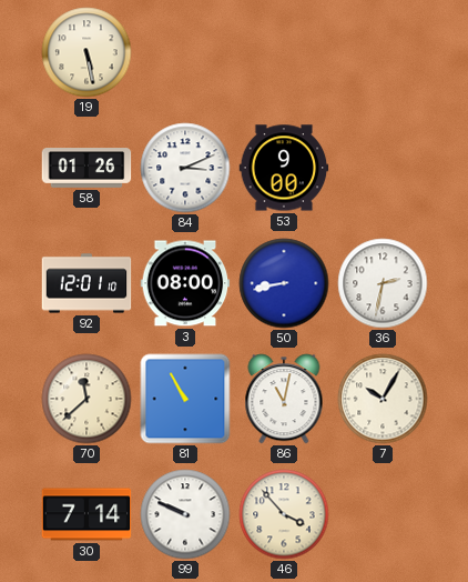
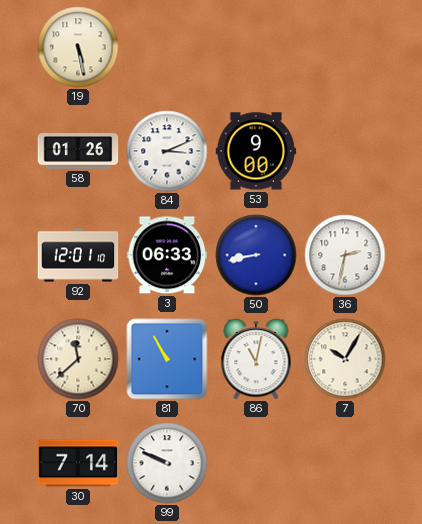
3: 08:00 -> 06:33 (167, 255)
46: 3:53 -> none (284, 514)
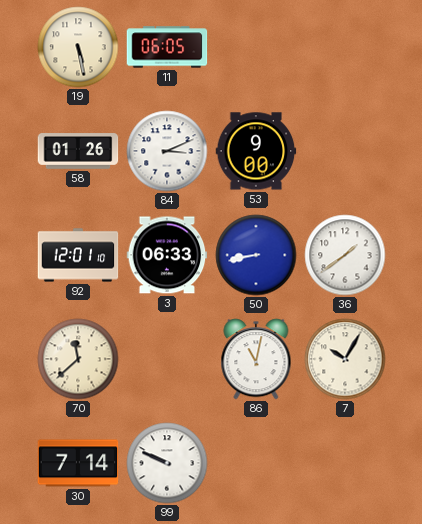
11: none -> 06:05 (167, 47)
36: 2:32 -> 1:39 (345, 255)
81: 10:55 -> none (167, 359)
